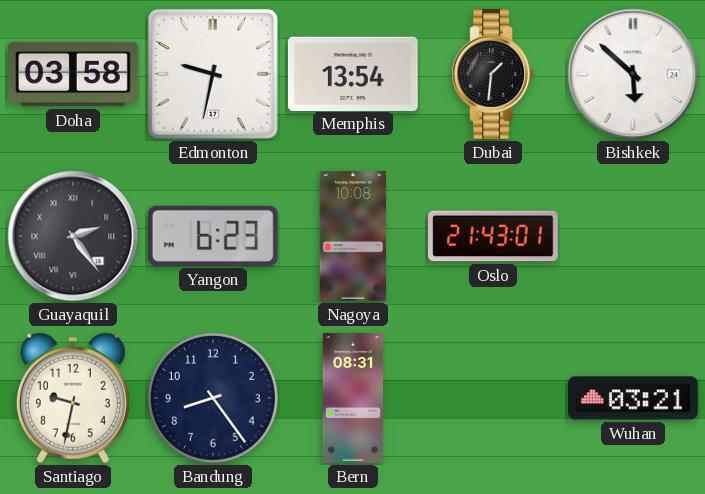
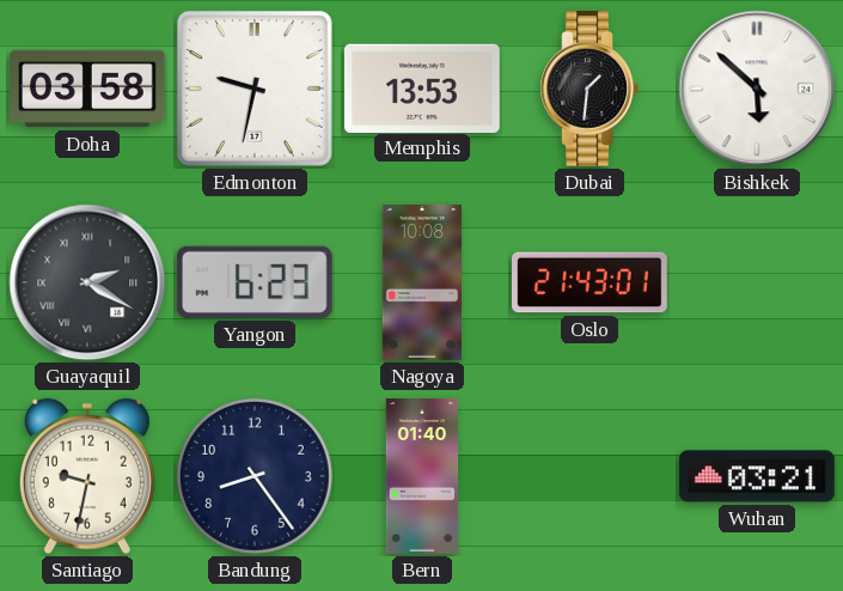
Memphis: 13:54 -> 13:53 (422, 87)
Guayaquil: 2:24 -> 2:20 (87, 282)
Bern: 08:31 -> 01:40 (422, 476)
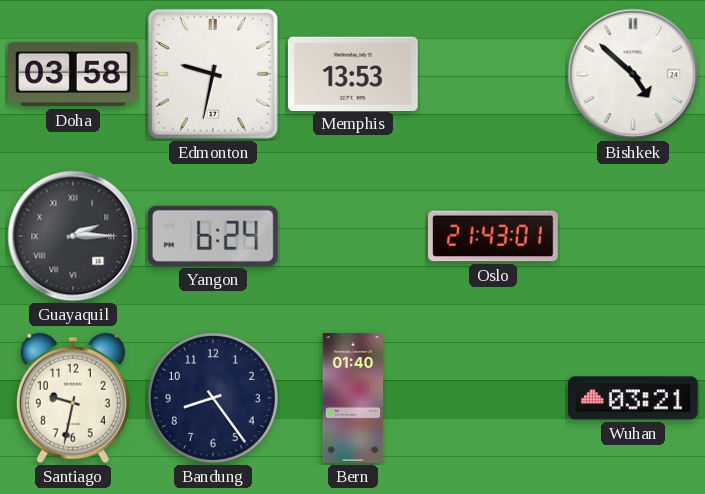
Dubai: 1:31 -> none (588, 90)
Bishkek: 5:52 -> 4:52 (633, 74)
Guayaquil: 2:20 -> 2:15 (73, 236)
Yangon: 6:23 -> 6:24 (213, 236)
Nagoya: 10:08 -> none (421, 282)
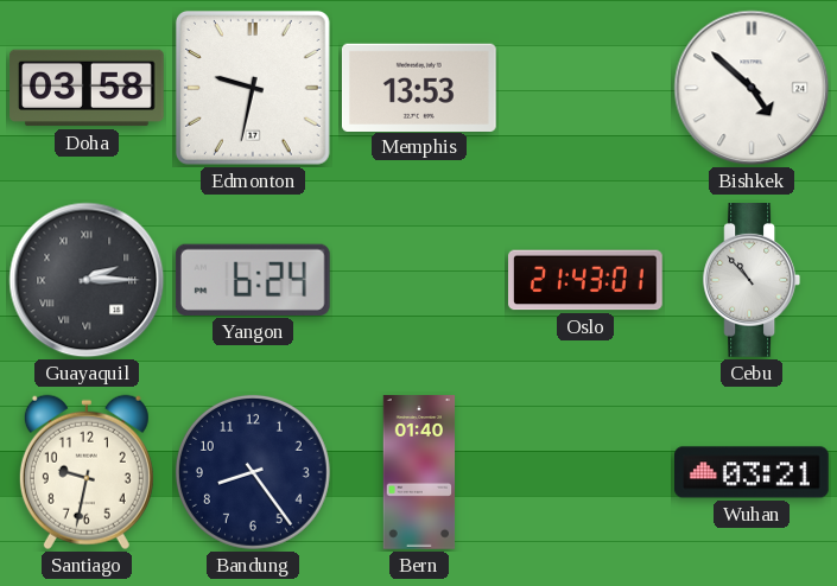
Cebu: none -> 10:53 (750, 281)
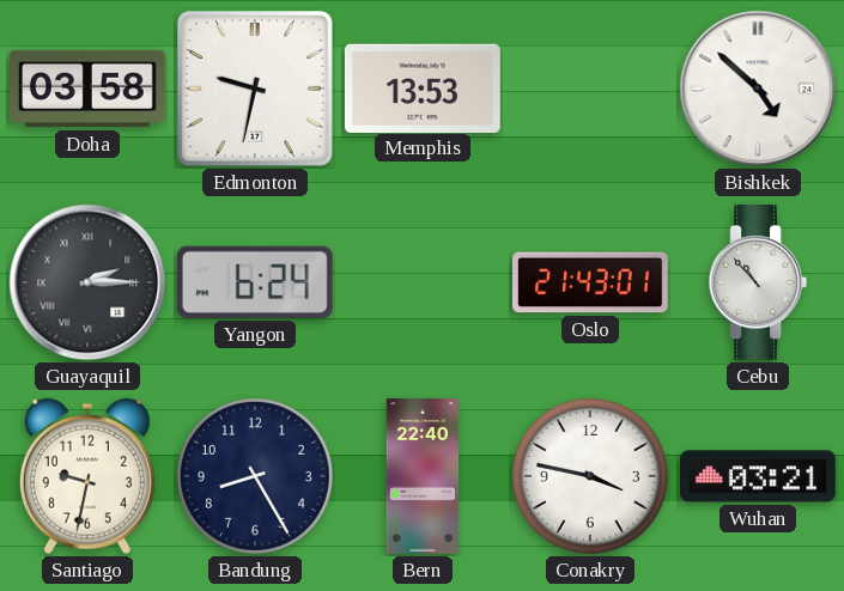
Bandung: 8:24 -> 8:25 (255, 476)
Bern: 01:40 -> 22:40 (423, 476)
Conakry: none -> 3:47 (590, 476)
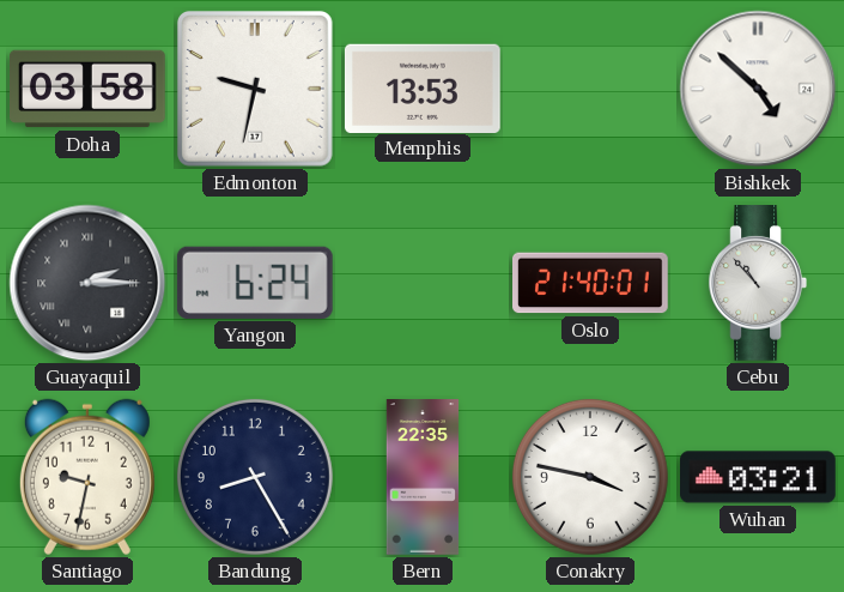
Oslo: 21:43 -> 21:40 (591, 283)
Bern: 22:40 -> 22:35 (423, 477)
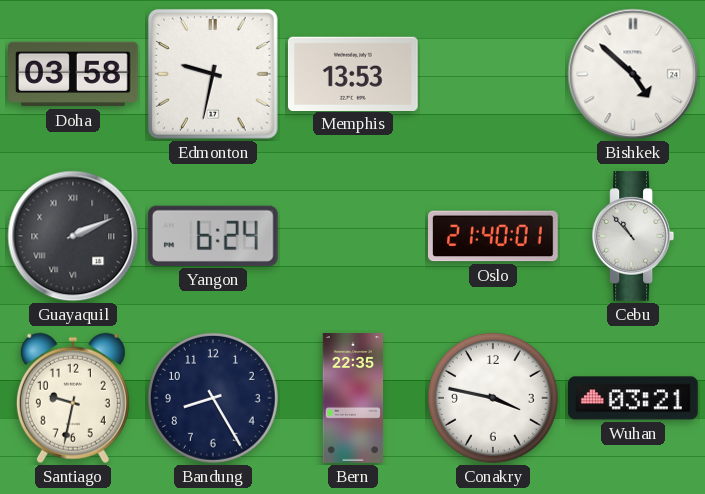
Guayaquil: 2:15 -> 2:11 (73, 236)
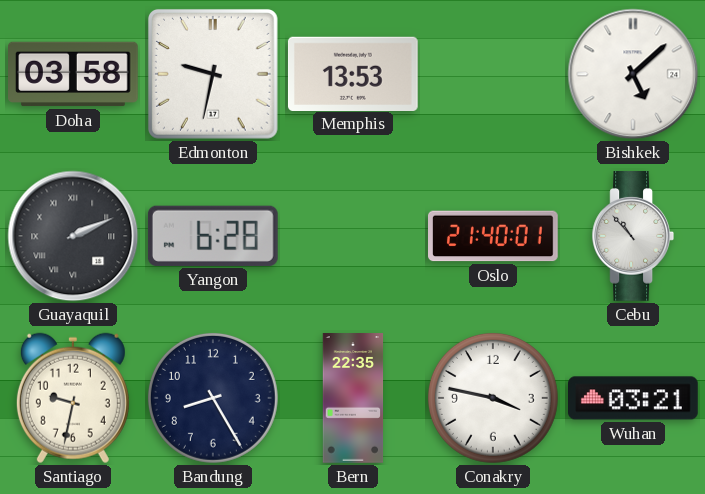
Bishkek: 4:52 -> 5:08 (633, 74)
Yangon: 6:24 -> 6:28 (213, 236)
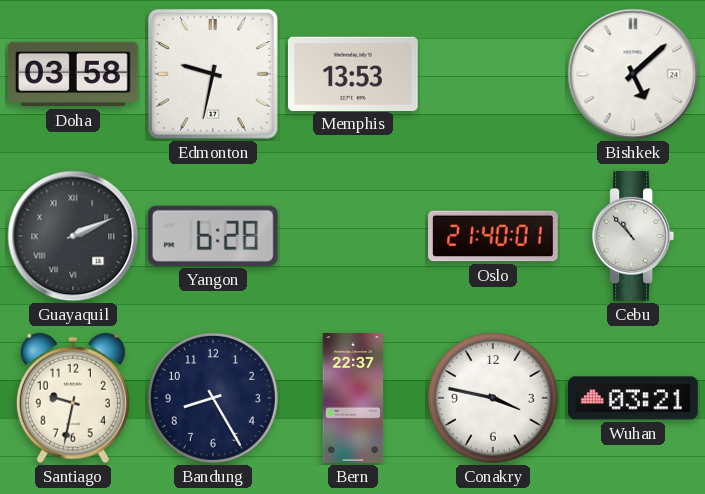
Bern: 22:35 -> 22:37 (353, 398)
